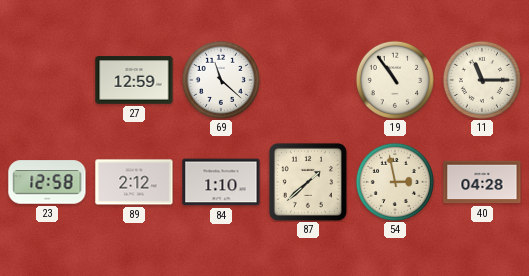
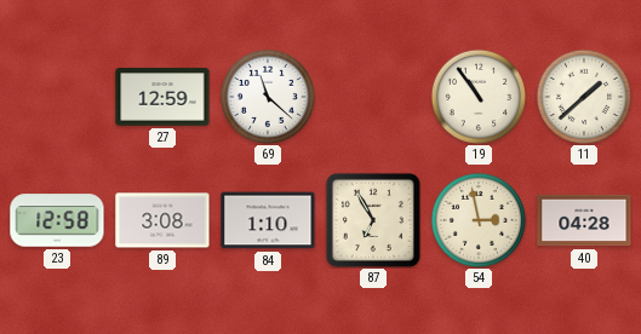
11: 11:15 -> 1:38 (584, 97)
89: 2:12 -> 3:08 (162, 220)
87: 1:38 -> 6:55 (373, 220)
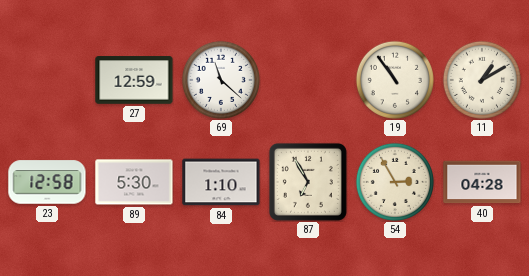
11: 1:38 -> 1:10 (482, 80)
89: 3:08 -> 5:30 (134, 182)
54: 2:58 -> 2:55 (395, 182)
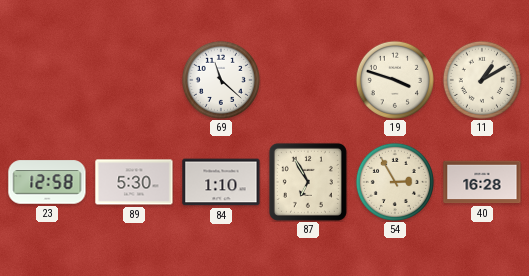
27: 12:59 -> none (134, 80)
19: 10:54 -> 3:48 (395, 80)
40: 04:28 -> 16:28 (482, 182)
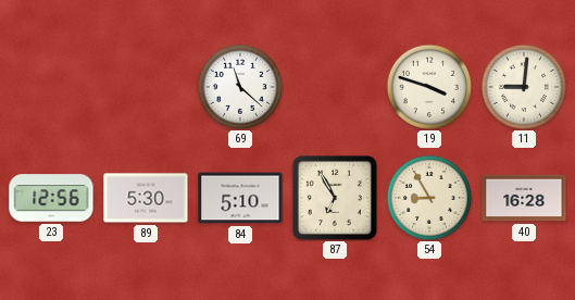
11: 1:10 -> 9:01 (524, 87)
23: 12:58 -> 12:56 (51, 198)
84: 1:10 -> 5:10 (240, 198)
54: 2:55 -> 8:55 (429, 198)
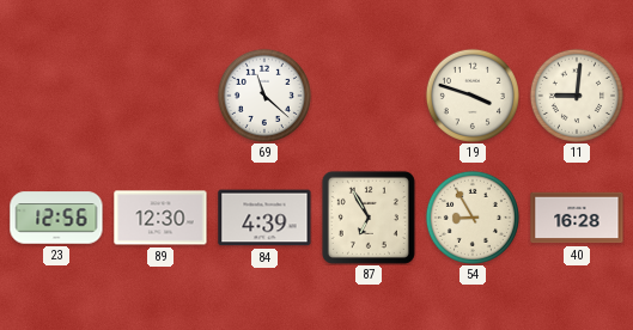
89: 5:30 -> 12:30 (160, 218)
84: 5:10 -> 4:39 (264, 218)
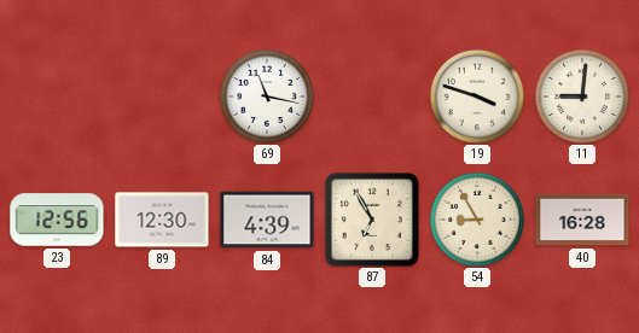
69: 11:22 -> 11:17 (267, 97)
